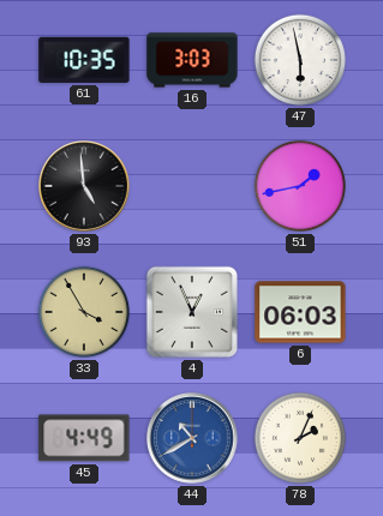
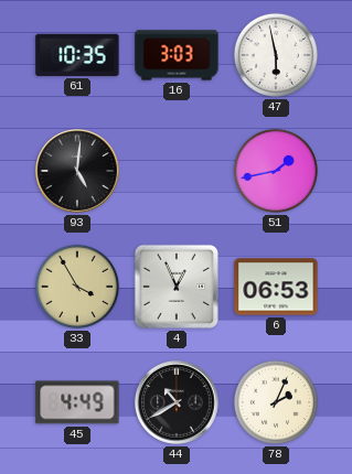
93: 4:59 -> 5:01 (78, 172)
6: 06:03 -> 06:53 (276, 287)
44 dial: blue -> black (178, 403)
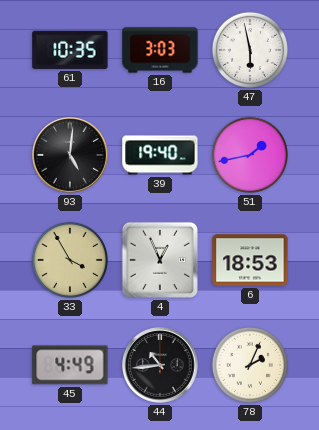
39: none -> 19:40 (160, 155)
6: 06:53 -> 18:53 (250, 260)
44: 10:40 -> 10:44 (161, 366)
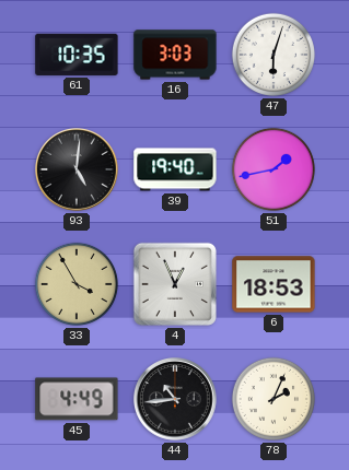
47: 5:58 -> 6:03 (274, 55)
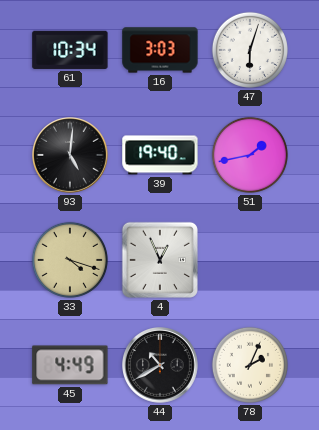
61: 10:35 -> 10:34 (70, 50)
33: 3:55 -> 4:18 (70, 260)
6: 18:53 -> none (274, 284)
44: 10:44 -> 10:40 (161, 366)
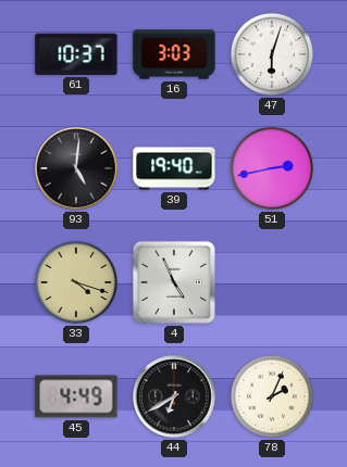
61: 10:34 -> 10:37 (76, 54)
51: 1:43 -> 2:43 (272, 168)
4: 12:56 -> 4:56 (174, 282)
44: 10:40 -> 6:40 (175, 397)
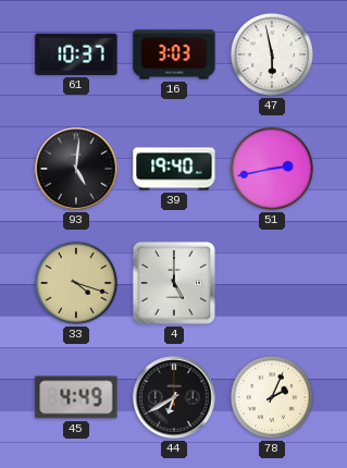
47: 6:03 -> 5:58 (272, 54)
4: 4:56 -> 5:00 (174, 283)
